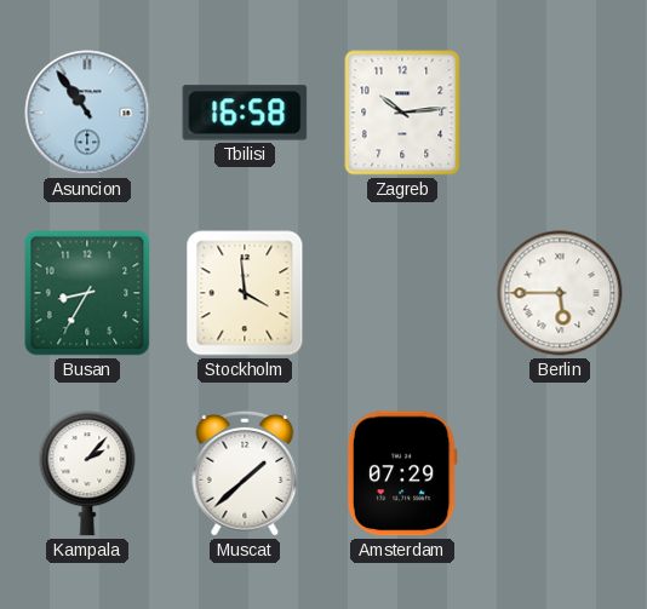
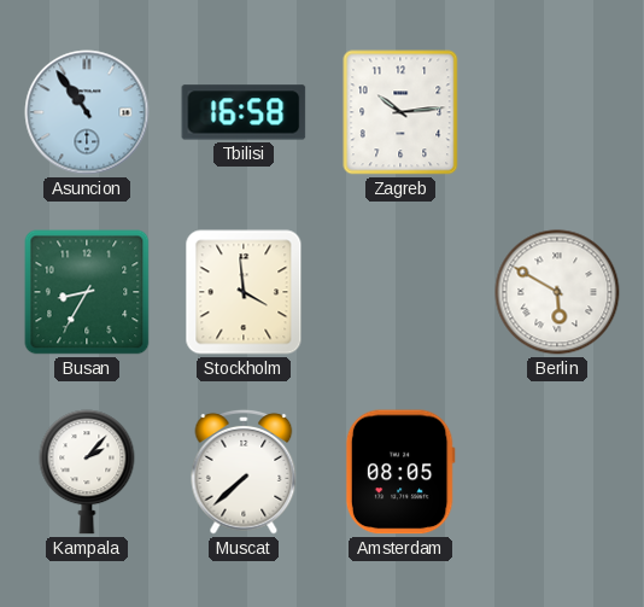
Berlin: 5:45 -> 5:50 (557, 292)
Muscat: 1:38 -> 7:38 (244, 472)
Amsterdam: 07:29 -> 08:05 (400, 472)
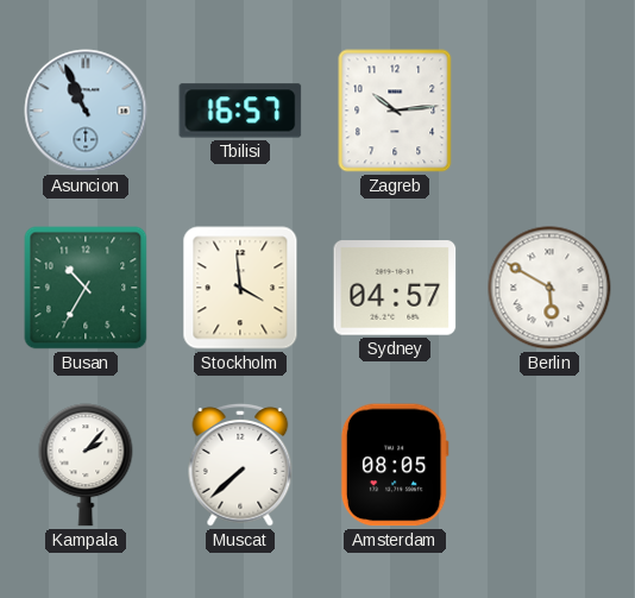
Asuncion: 10:54 -> 10:56 (86, 111)
Tbilisi: 16:58 -> 16:57 (240, 111)
Busan: 8:35 -> 10:35 (86, 288)
Sydney: none -> 04:57 (395, 288)
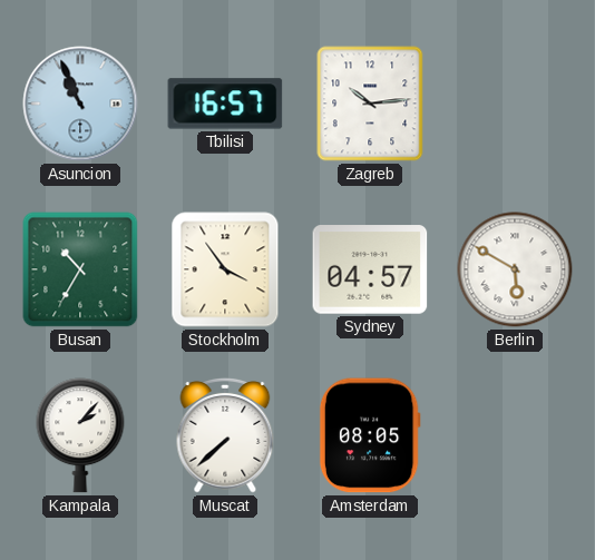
Stockholm: 3:59 -> 3:54 (225, 269)
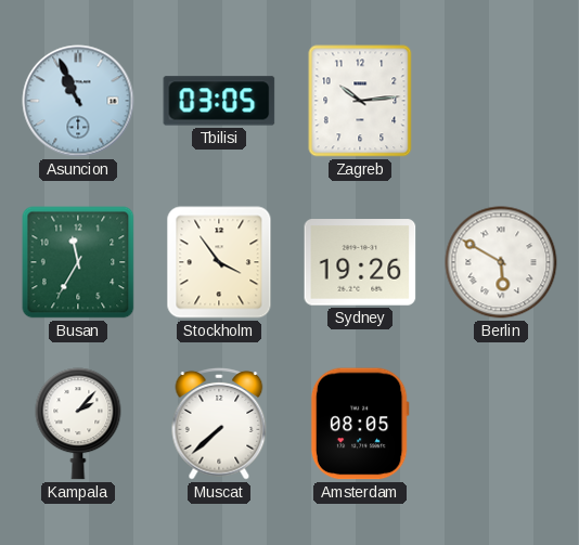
Tbilisi: 16:57 -> 03:05 (219, 101)
Busan: 10:35 -> 11:35 (78, 262)
Sydney: 04:57 -> 19:26 (360, 262)
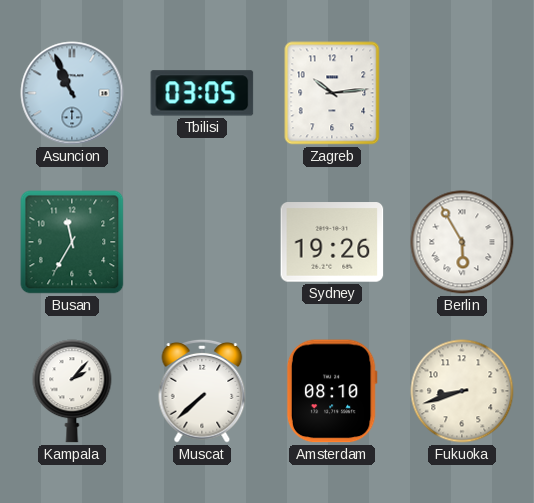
Stockholm: 3:54 -> none (219, 262)
Berlin: 5:50 -> 5:55 (462, 242)
Amsterdam: 08:05 -> 08:10 (332, 391)
Fukuoka: none -> 8:42 (462, 391)
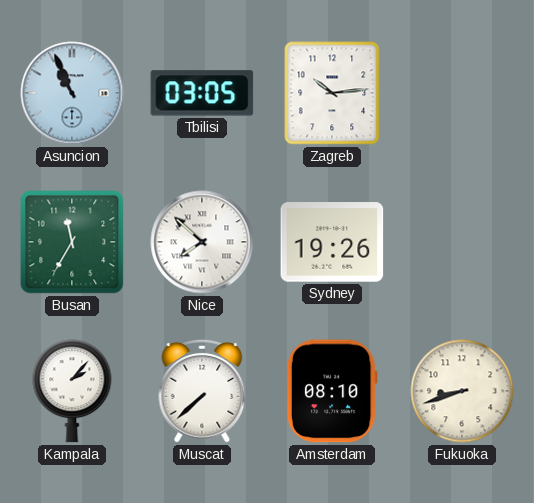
Nice: none -> 7:52 (202, 242)
Berlin: 5:55 -> none (462, 242)
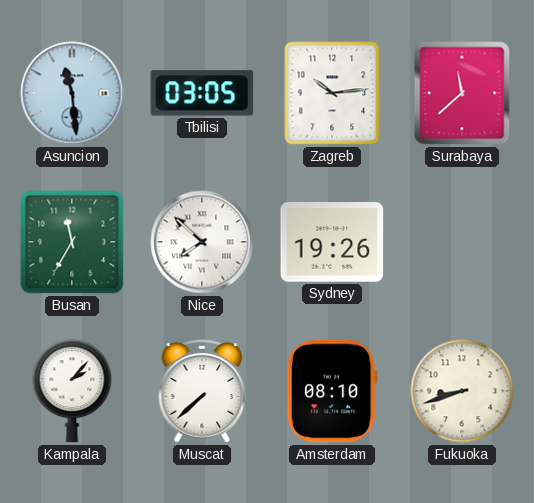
Asuncion: 10:56 -> 11:29 (72, 93)
Surabaya: none -> 11:38 (462, 93)
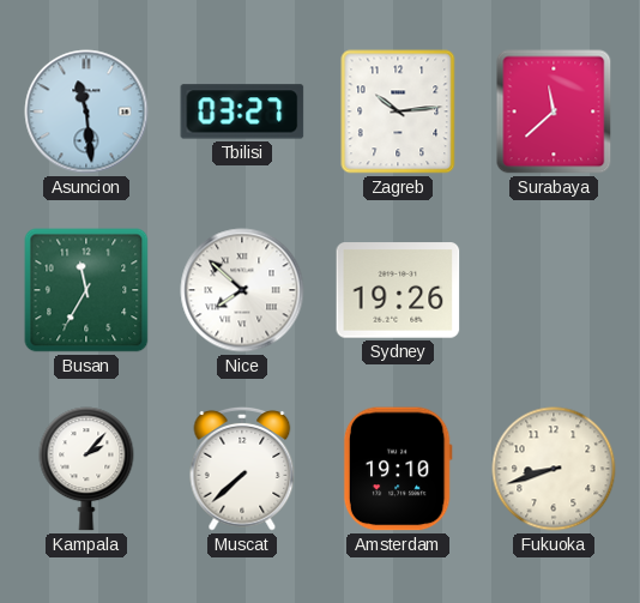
Tbilisi: 03:05 -> 03:27 (242, 111)
Amsterdam: 08:10 -> 19:10 (398, 469)
